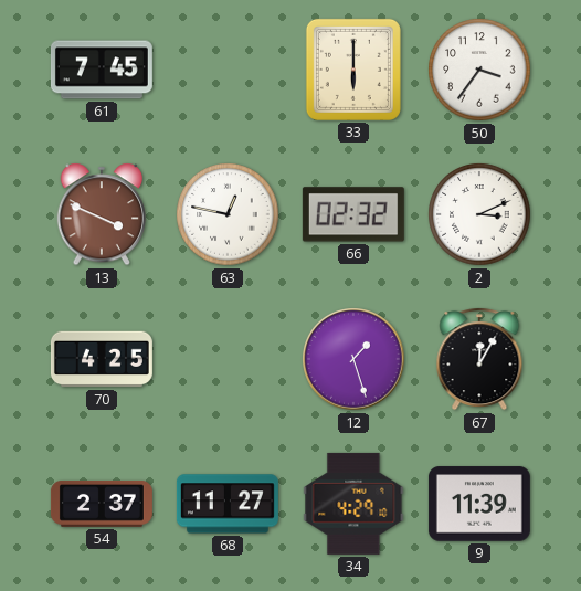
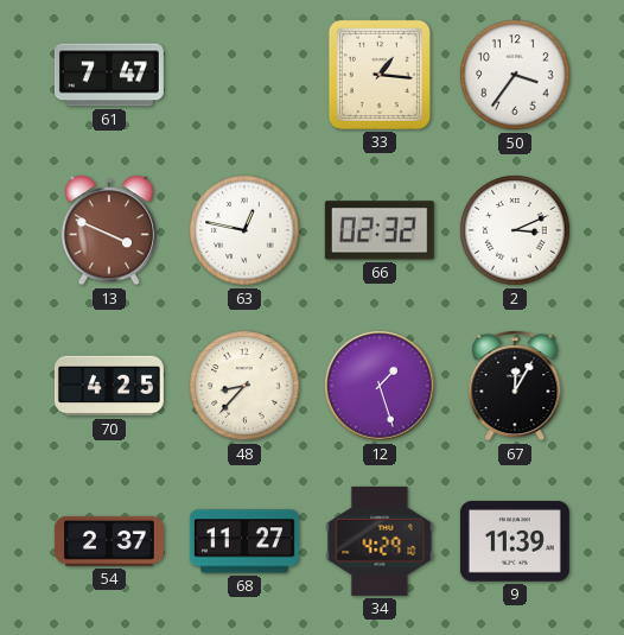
61: 7:45 -> 7:47 (109, 75)
33: 6:00 -> 1:16 (380, 75)
48: none -> 8:37 (244, 386)
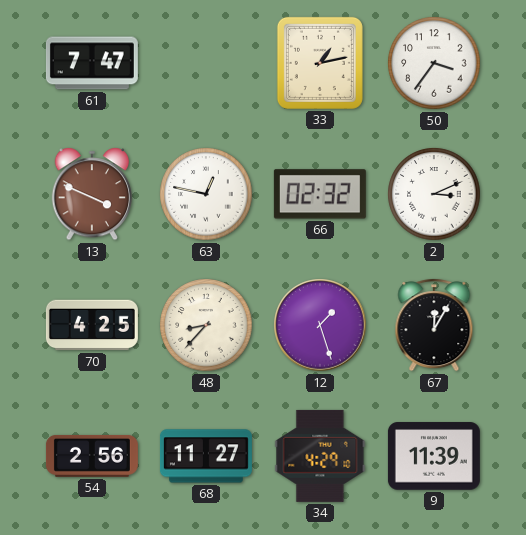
33: 1:16 -> 1:13 (320, 63)
54: 2:37 -> 2:56 (92, 456)
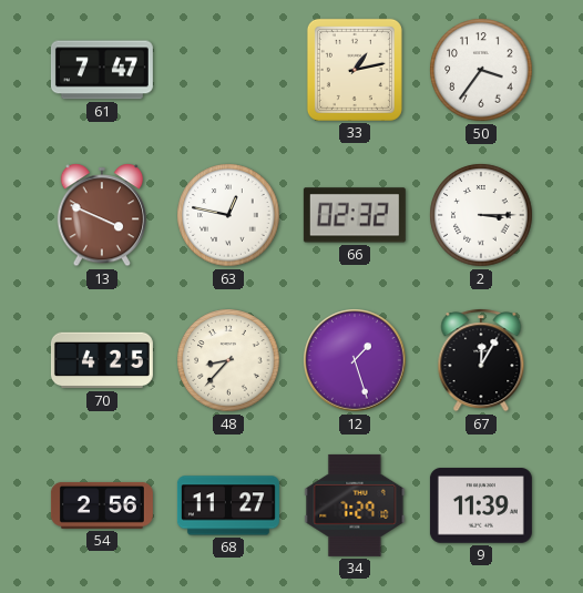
2: 3:11 -> 3:15 (481, 215)
34: 4:29 -> 7:29 (355, 505)
